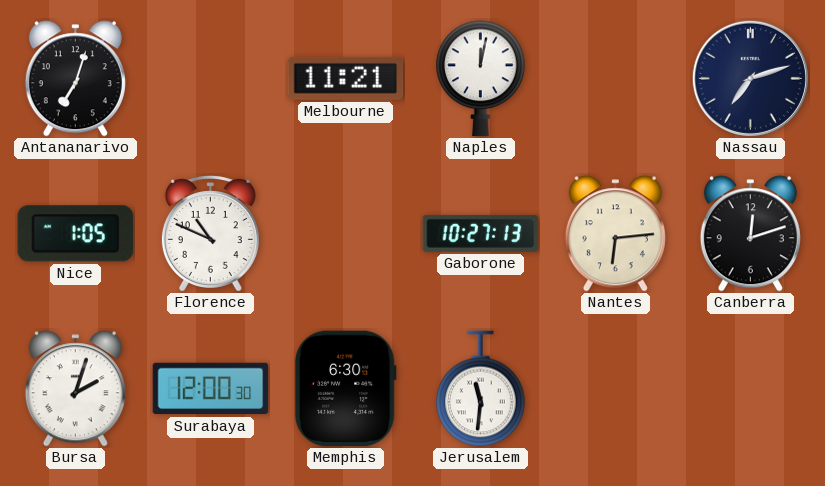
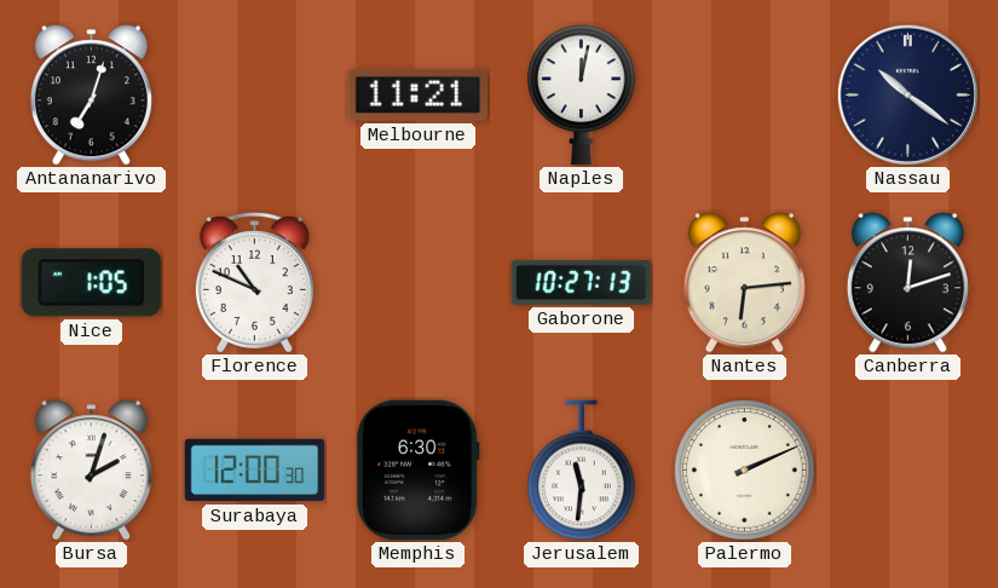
Nassau: 7:12 -> 10:21 (907, 94)
Palermo: none -> 2:11 (745, 471)
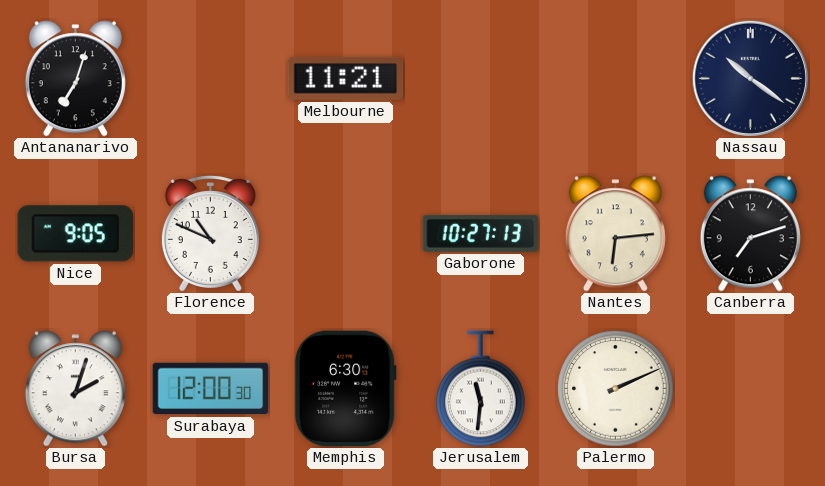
Naples: 12:02 -> none (582, 96)
Nice: 1:05 -> 9:05 (75, 234)
Canberra: 12:12 -> 7:12 (750, 234)
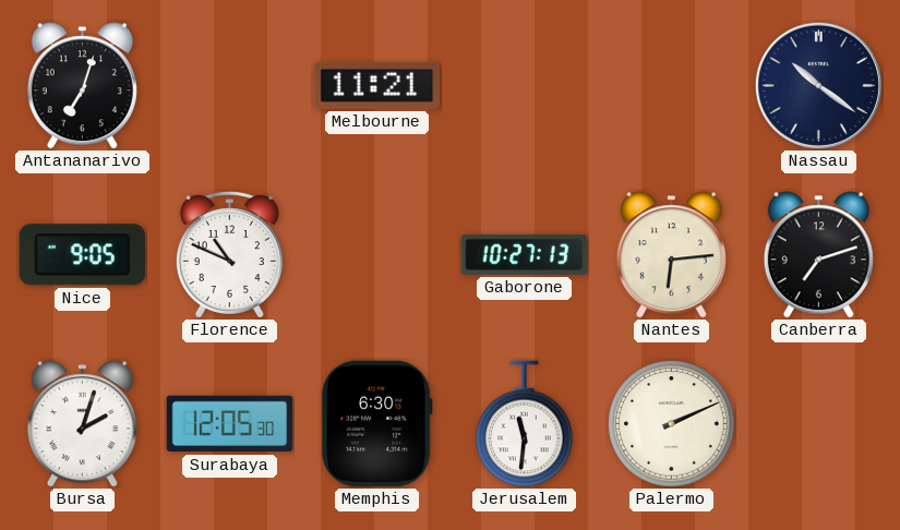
Surabaya: 12:00 -> 12:05 (230, 424)
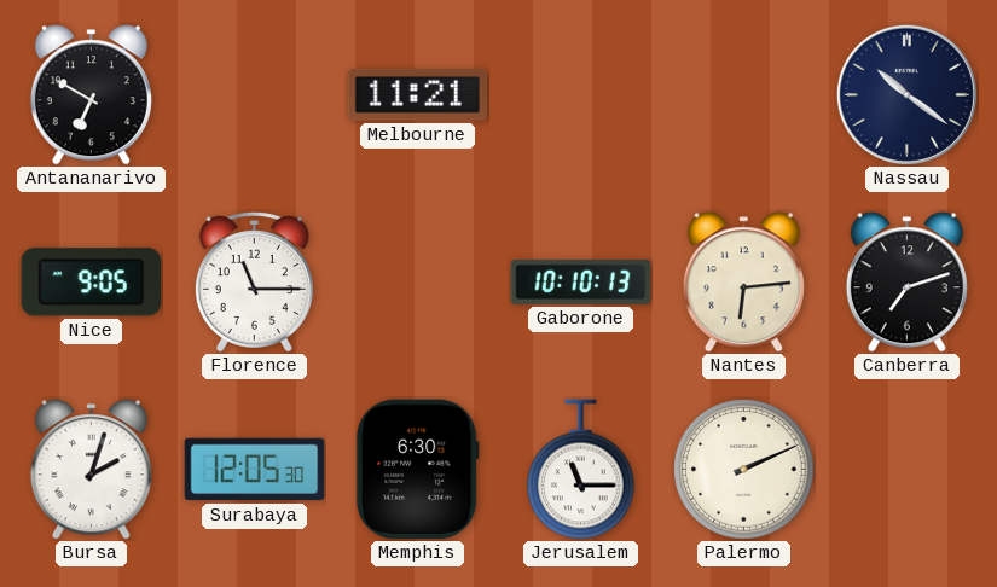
Antananarivo: 7:03 -> 6:50 (91, 95)
Florence: 10:49 -> 11:15 (254, 283)
Gaborone: 10:27 -> 10:10 (581, 281)
Jerusalem: 11:31 -> 11:15 (581, 470)
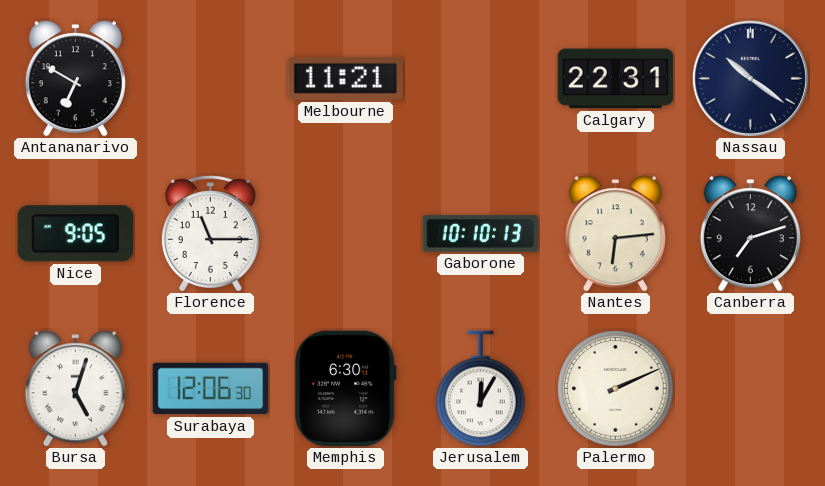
Calgary: none -> 22:31 (616, 79)
Bursa: 2:03 -> 5:03 (75, 389)
Surabaya: 12:05 -> 12:06 (211, 389)
Jerusalem: 11:15 -> 12:05 (481, 389)
